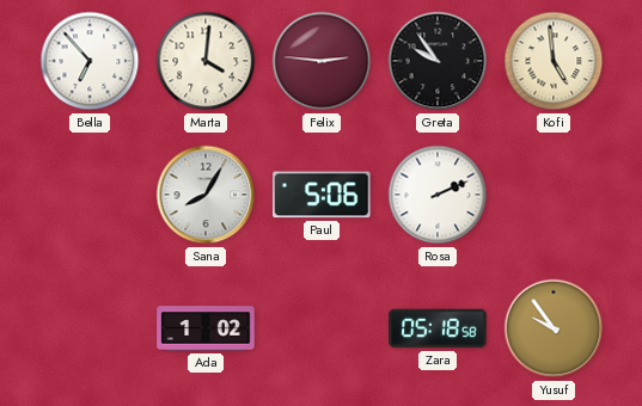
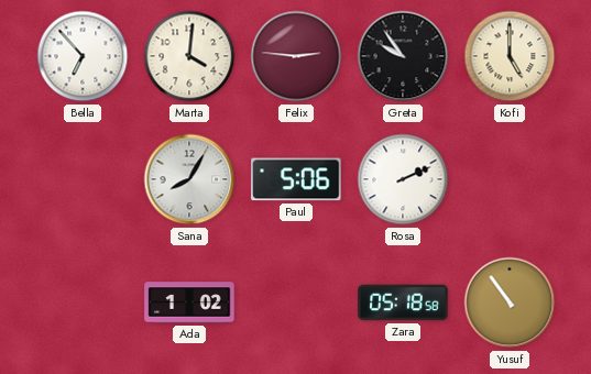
Kofi: 4:59 -> 5:00 (510, 56)
Yusuf: 9:54 -> 10:54 (510, 302)
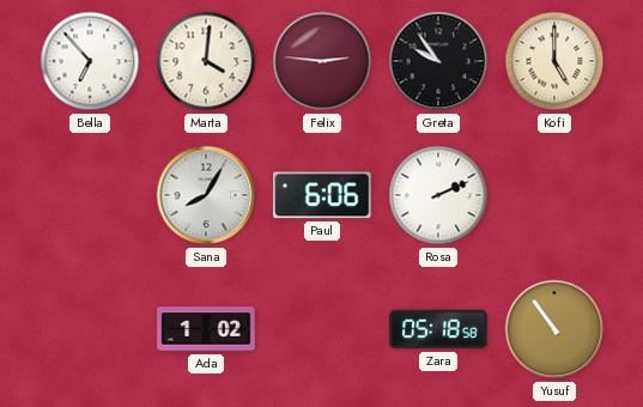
Paul: 5:06 -> 6:06 (322, 195)
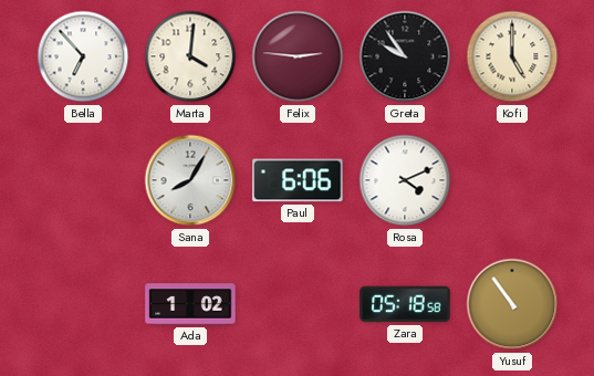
Rosa: 2:11 -> 4:11 (405, 180)
